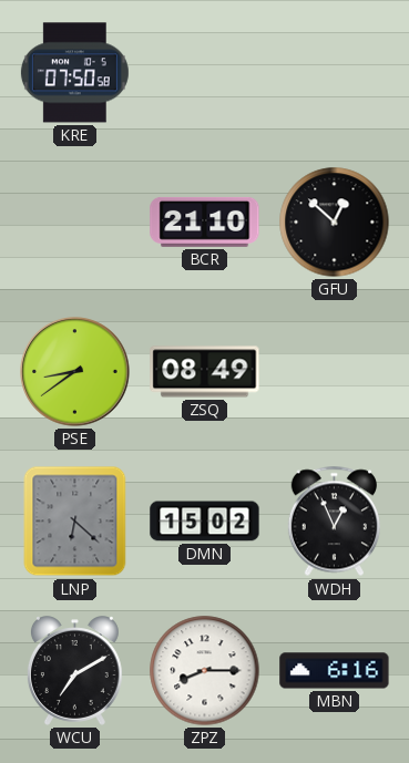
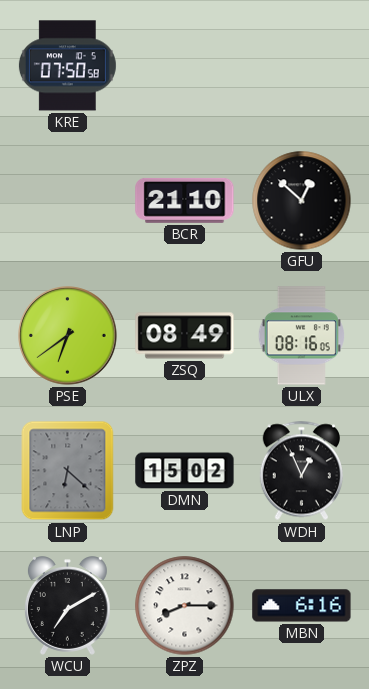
PSE: 8:39 -> 6:39 (68, 336)
ULX: none -> 08:16 (301, 336)
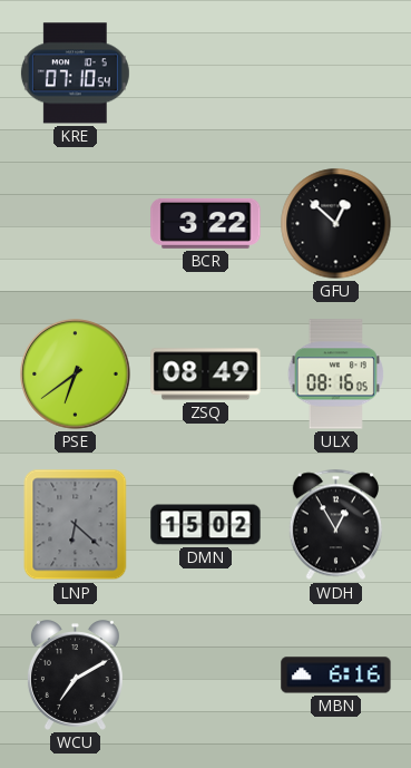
KRE: 07:50 -> 07:10 (75, 74)
BCR: 21:10 -> 3:22 (206, 223)
WDH: 12:56 -> 12:55 (335, 525)
ZPZ: 8:15 -> none (185, 606)
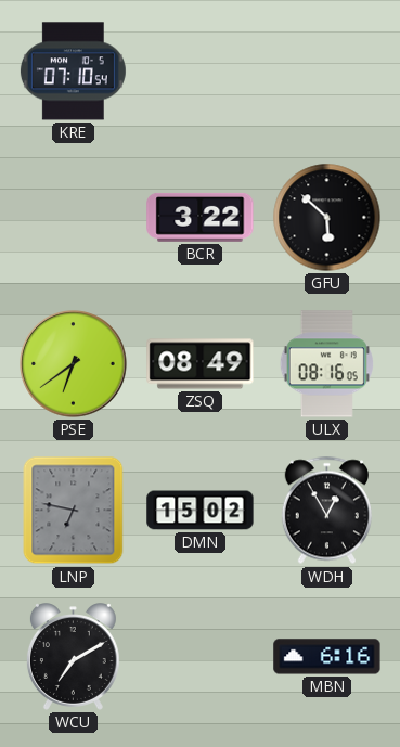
GFU: 12:52 -> 5:52 (327, 218)
LNP: 6:22 -> 6:47 (74, 511)
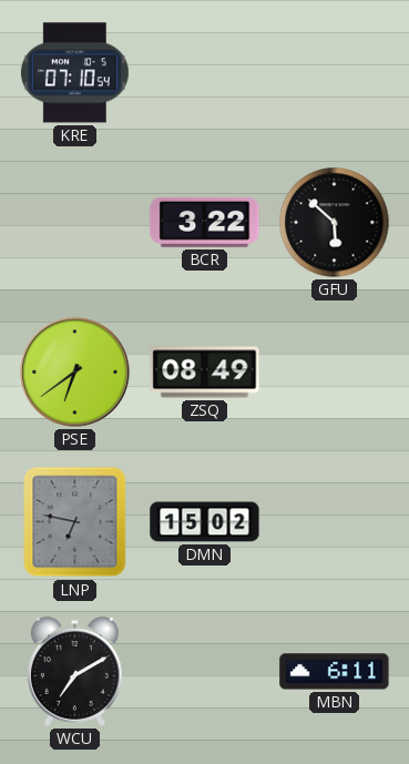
ULX: 08:16 -> none (326, 364)
WDH: 12:55 -> none (326, 511)
MBN: 6:16 -> 6:11 (335, 672)
